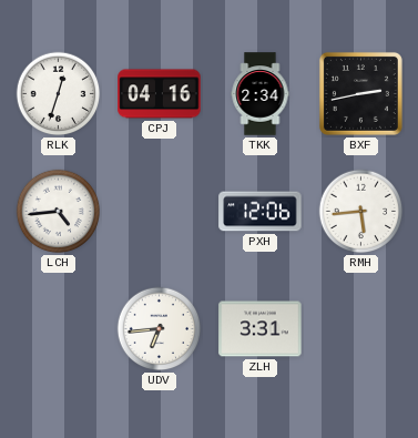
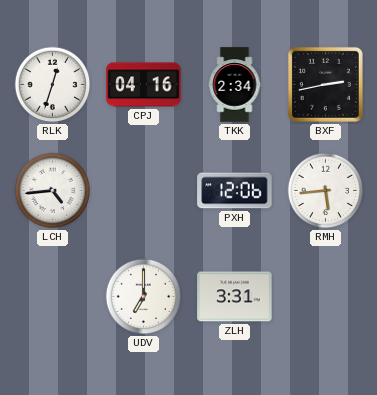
UDV: 6:44 -> 7:00 (144, 297)
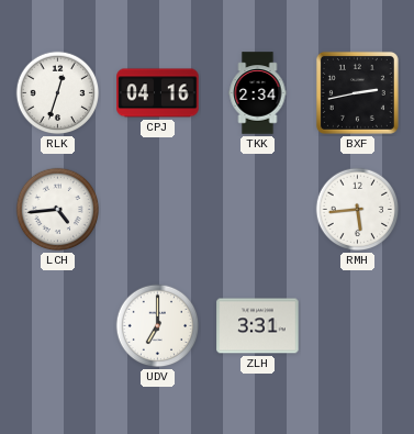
PXH: 12:06 -> none (235, 191)
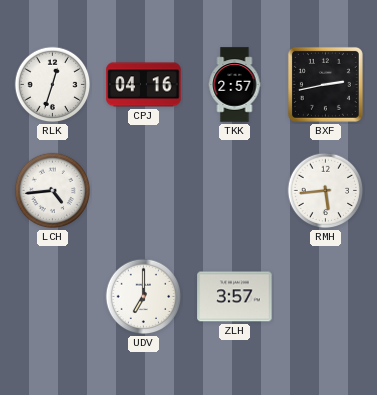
TKK: 2:34 -> 2:57 (235, 85)
ZLH: 3:31 -> 3:57 (235, 297)
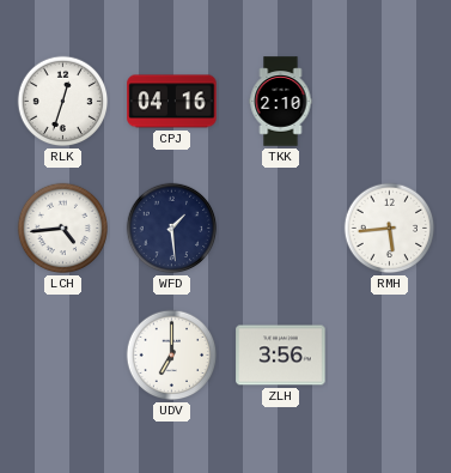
TKK: 2:57 -> 2:10 (281, 102)
BXF: 2:43 -> none (325, 84)
WFD: none -> 1:29 (172, 229)
ZLH: 3:57 -> 3:56 (281, 356)
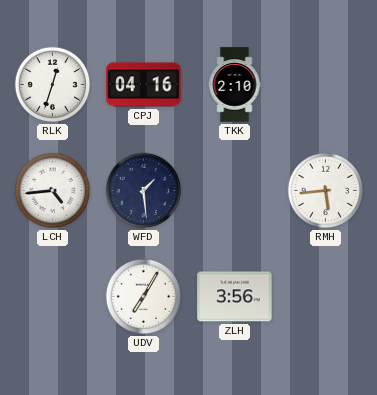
UDV: 7:00 -> 7:05 (144, 297)
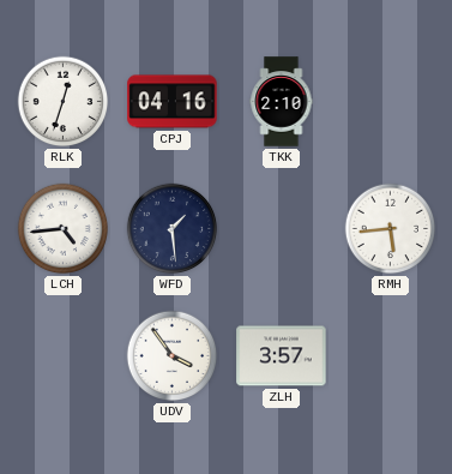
UDV: 7:05 -> 3:54 (173, 356)
ZLH: 3:56 -> 3:57 (282, 356)
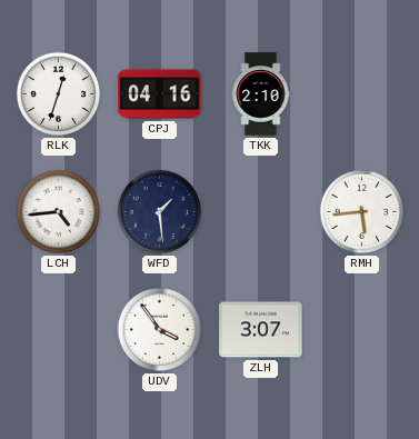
ZLH: 3:57 -> 3:07 (261, 330)
